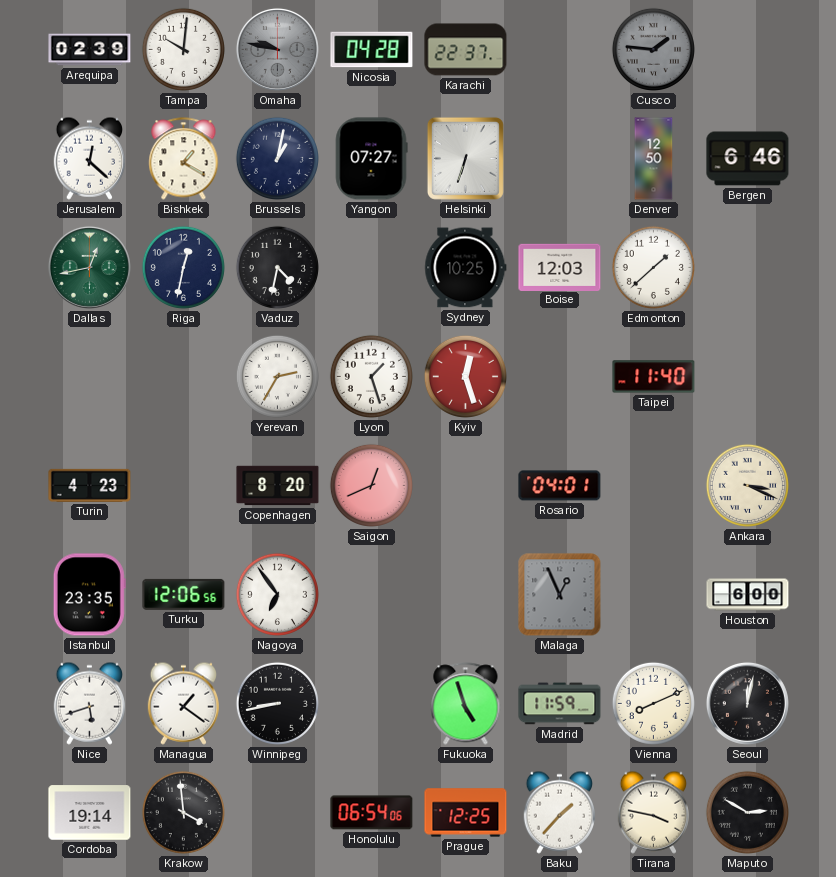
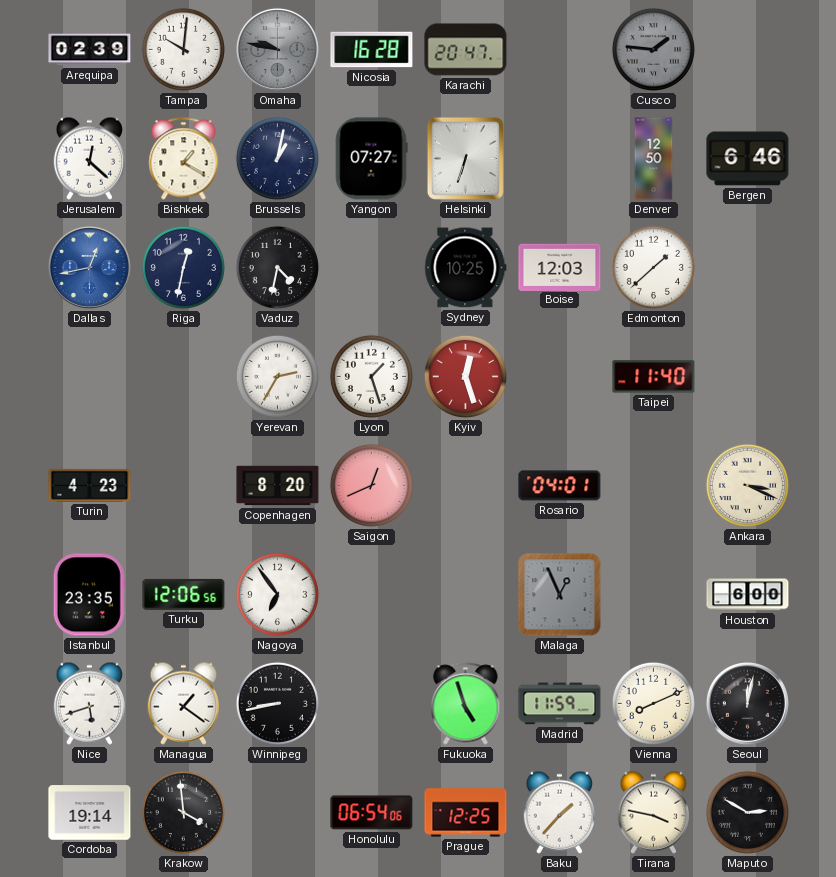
Nicosia: 04:28 -> 16:28 (372, 50)
Karachi: 22:37 -> 20:47 (466, 50)
Dallas dial: green -> blue (89, 267)
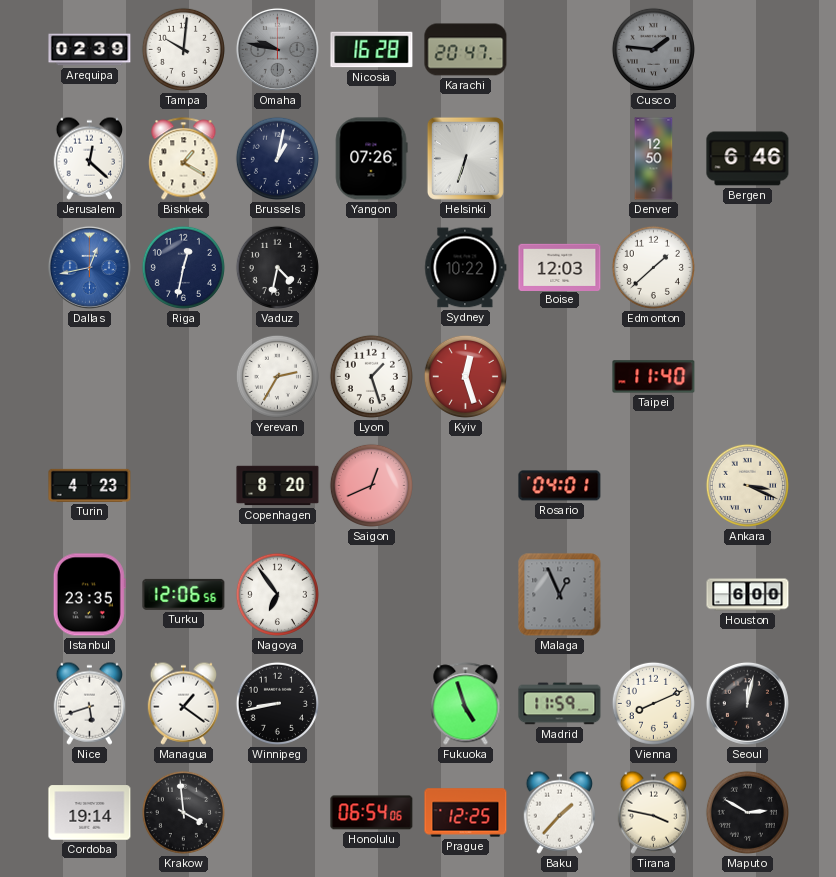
Yangon: 07:27 -> 07:26 (371, 159)
Sydney: 10:25 -> 10:22 (466, 268)
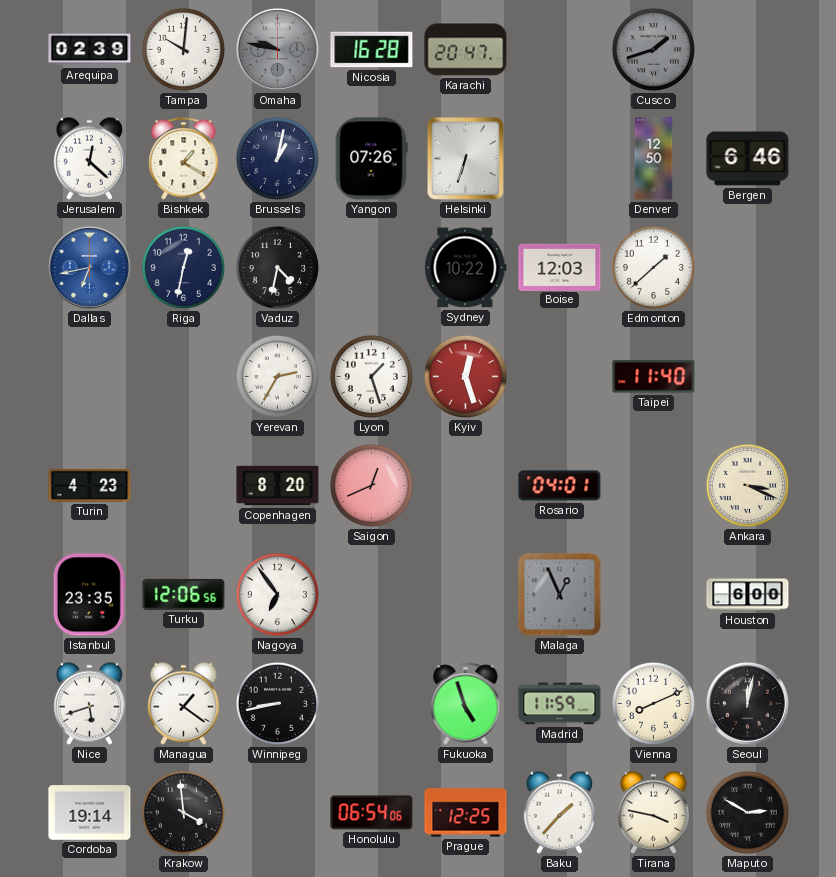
Cusco: 1:46 -> 1:42 (653, 49)
Dallas: 12:43 -> 6:43 (89, 267)
